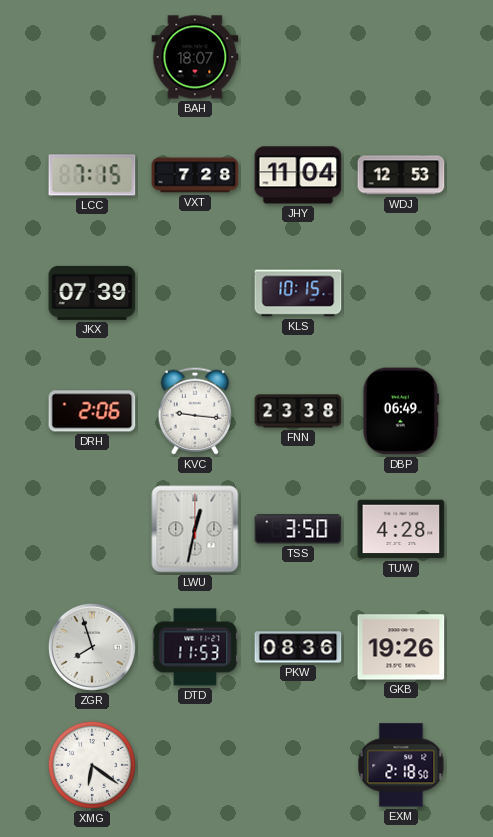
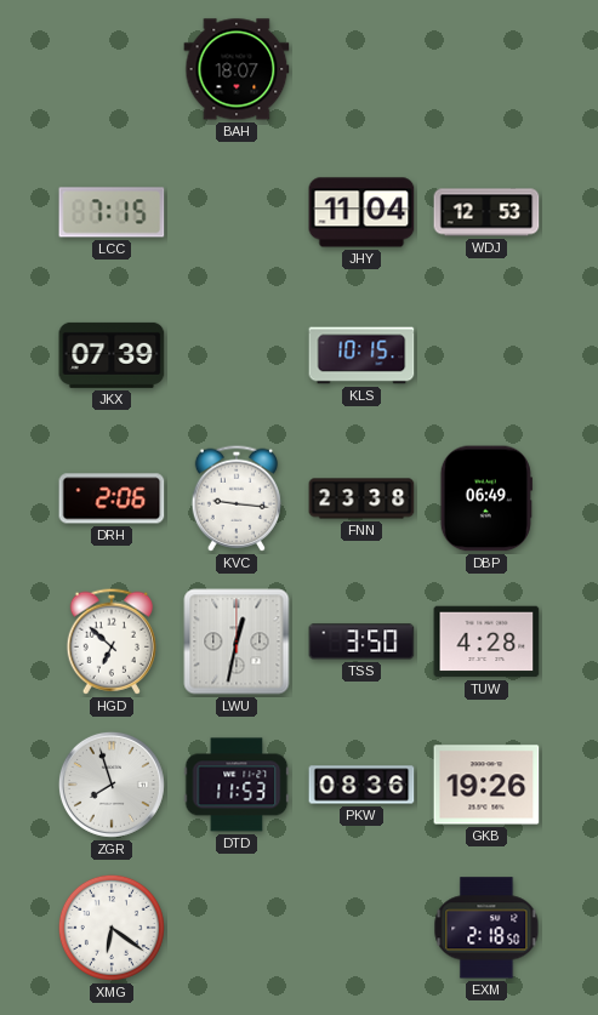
VXT: 7:28 -> none (195, 175)
HGD: none -> 6:52 (110, 641)
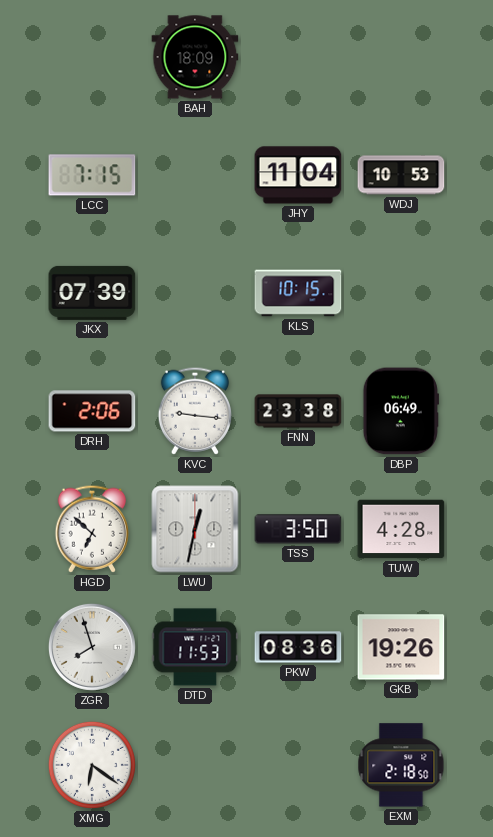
BAH: 18:07 -> 18:09 (195, 57)
WDJ: 12:53 -> 10:53 (401, 175)
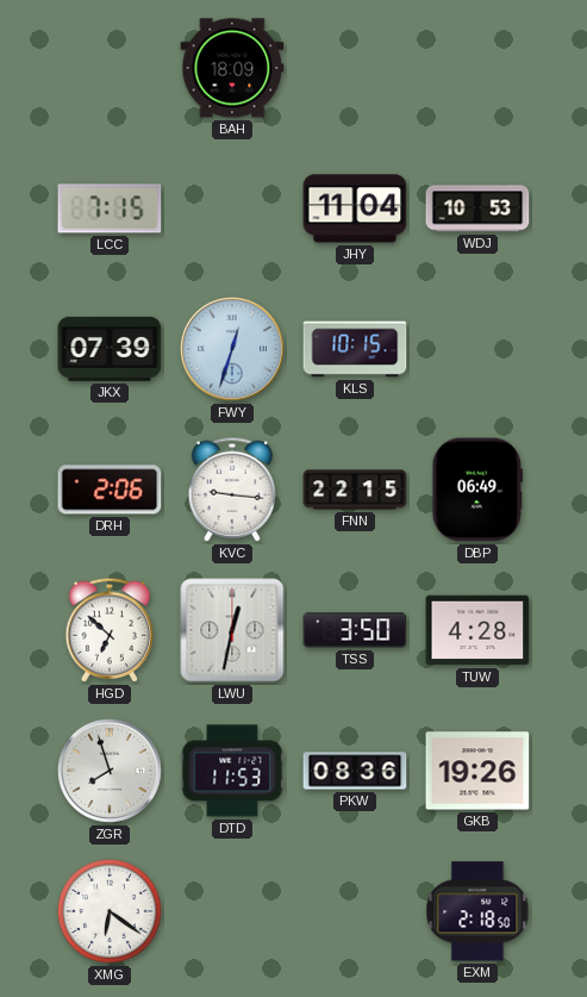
FWY: none -> 12:33 (232, 349)
FNN: 23:38 -> 22:15 (355, 490)
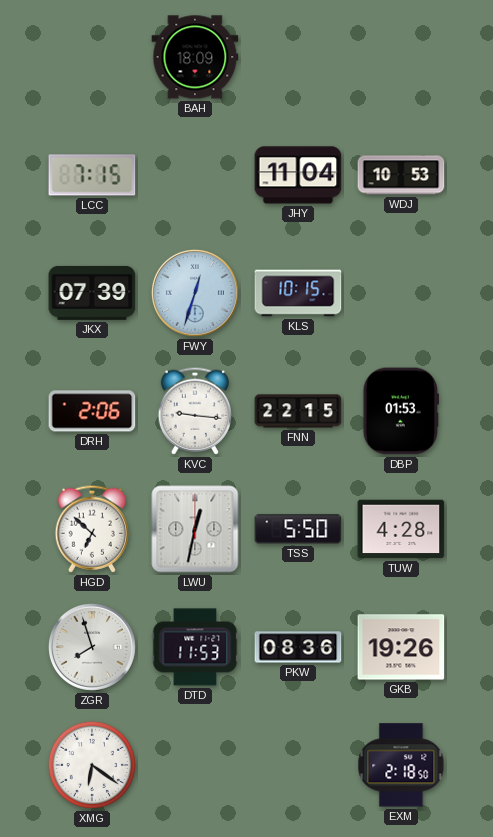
DBP: 06:49 -> 01:53 (401, 411)
TSS: 3:50 -> 5:50 (298, 529)
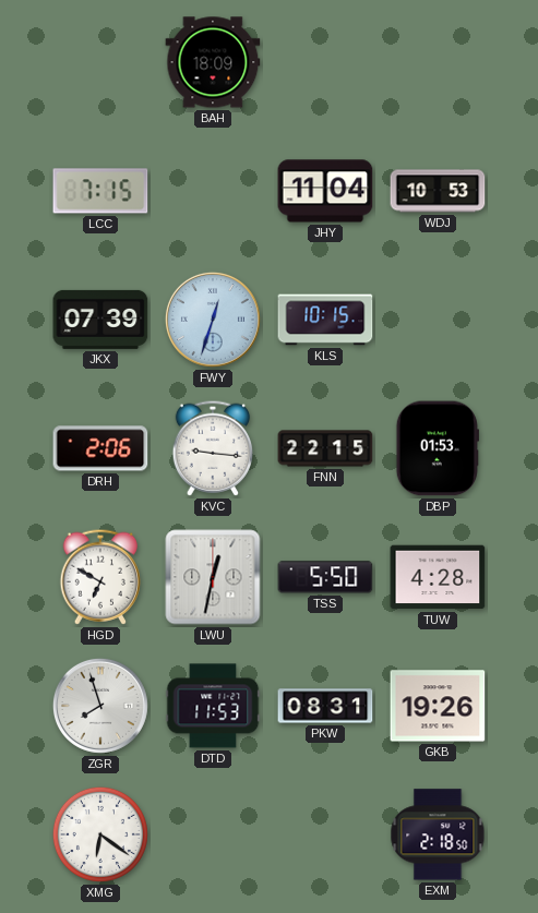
HGD: 6:52 -> 6:50 (99, 577)
PKW: 08:36 -> 08:31 (325, 706)
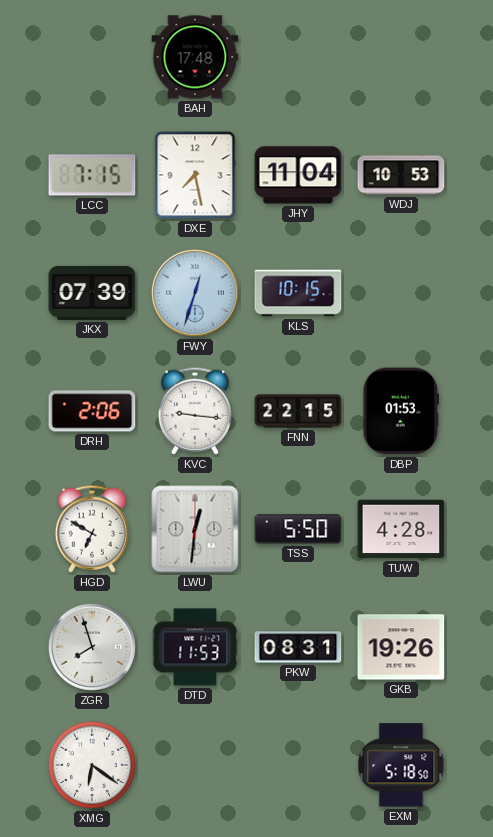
BAH: 18:09 -> 17:48 (195, 57)
DXE: none -> 7:28 (195, 175)
LWU: 12:32 -> 12:31 (195, 529)
EXM: 2:18 -> 5:18 (401, 765)
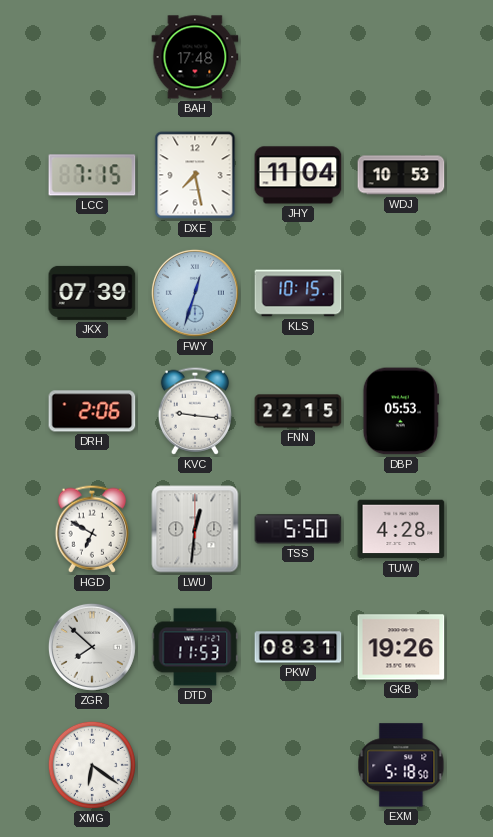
DBP: 01:53 -> 05:53 (401, 411)
ZGR: 7:57 -> 7:52 (92, 647)
